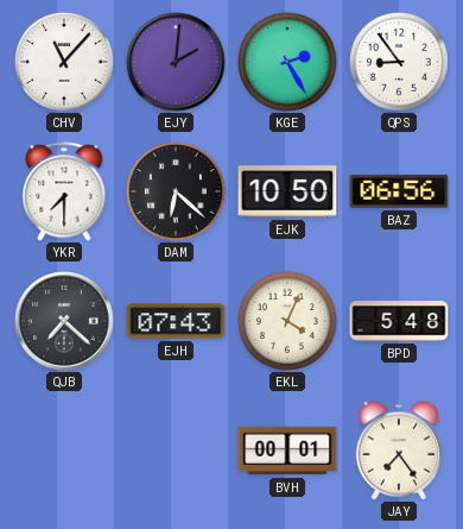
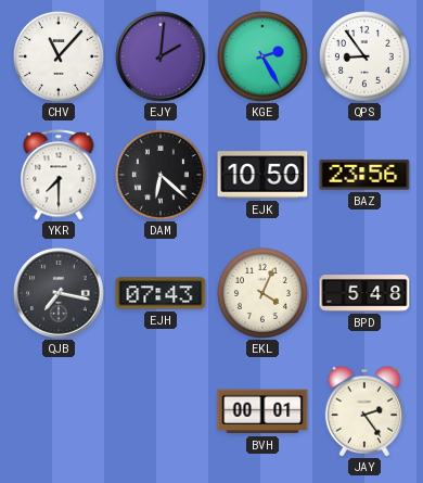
BAZ: 06:56 -> 23:56 (364, 175)
QJB: 7:22 -> 7:17 (59, 293)
JAY: 7:24 -> 2:24 (364, 411)
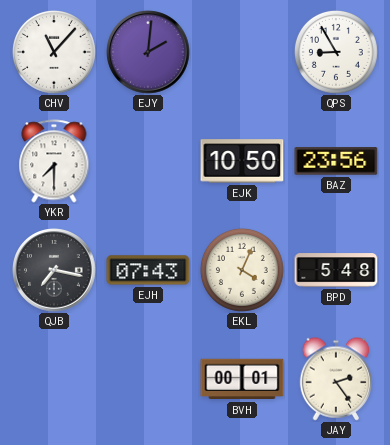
KGE: 2:25 -> none (262, 56)
QPS: 8:54 -> 8:55 (336, 52)
DAM: 6:22 -> none (161, 175)
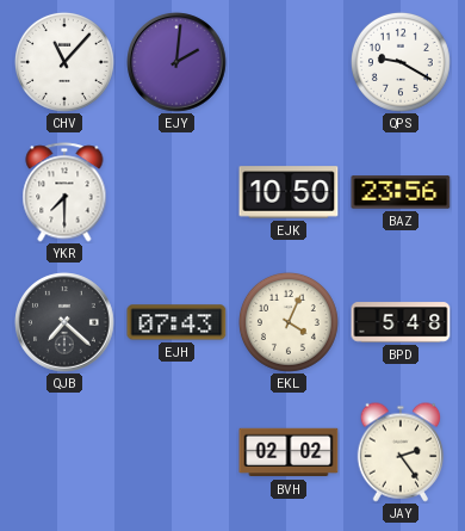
QPS: 8:55 -> 9:20 (401, 62)
QJB: 7:17 -> 7:22 (64, 322)
BVH: 00:01 -> 02:02 (289, 452)
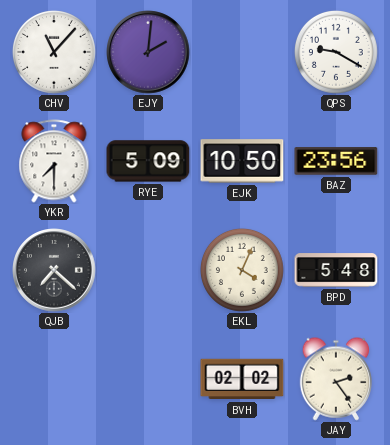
RYE: none -> 5:09 (148, 161)
EJH: 07:43 -> none (176, 322)
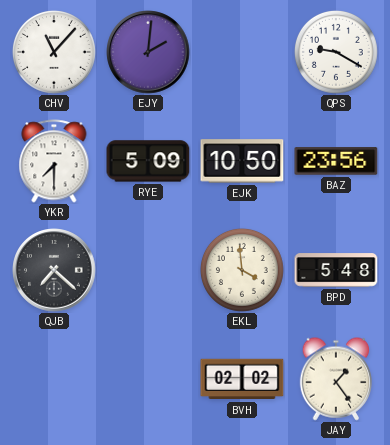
EKL: 4:04 -> 3:59 (242, 270)
JAY: 2:24 -> 1:24 (336, 379)
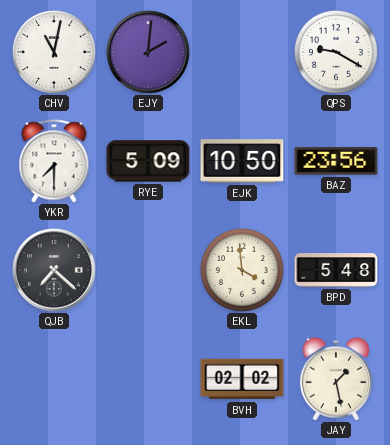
CHV: 11:07 -> 11:02 (54, 52)
JAY: 1:24 -> 1:28 (336, 379)
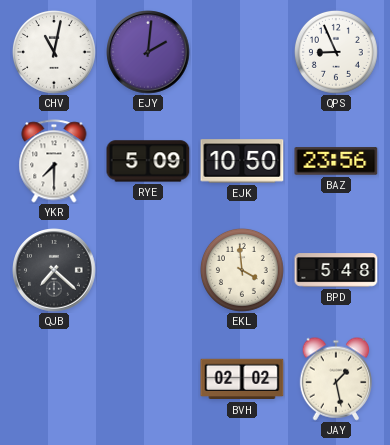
QPS: 9:20 -> 8:56 (336, 52)
